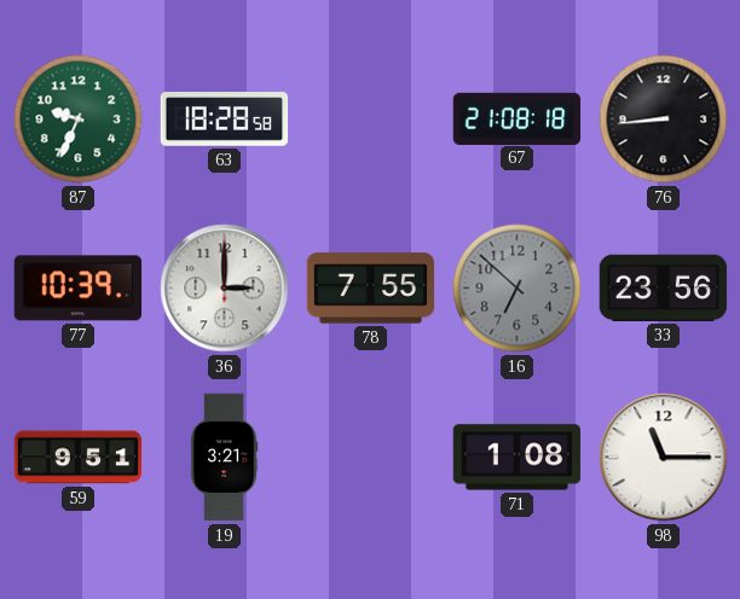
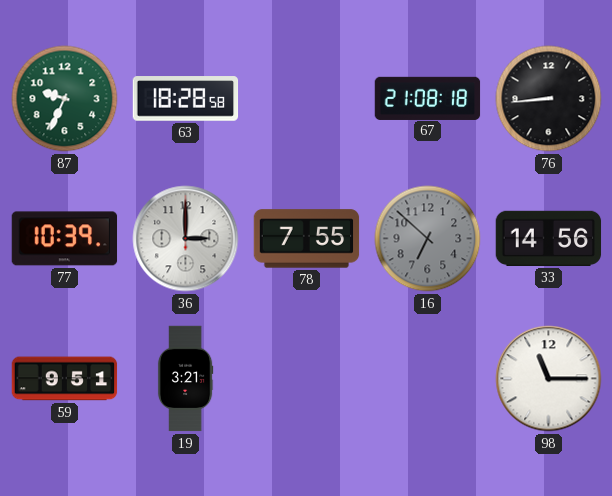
33: 23:56 -> 14:56 (549, 238)
71: 1:08 -> none (518, 458)
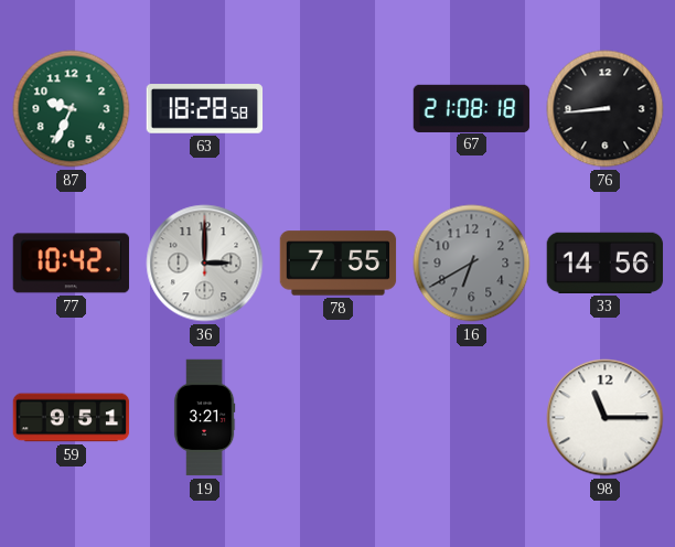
77: 10:39 -> 10:42 (72, 264)
16: 6:52 -> 6:40 (472, 264)
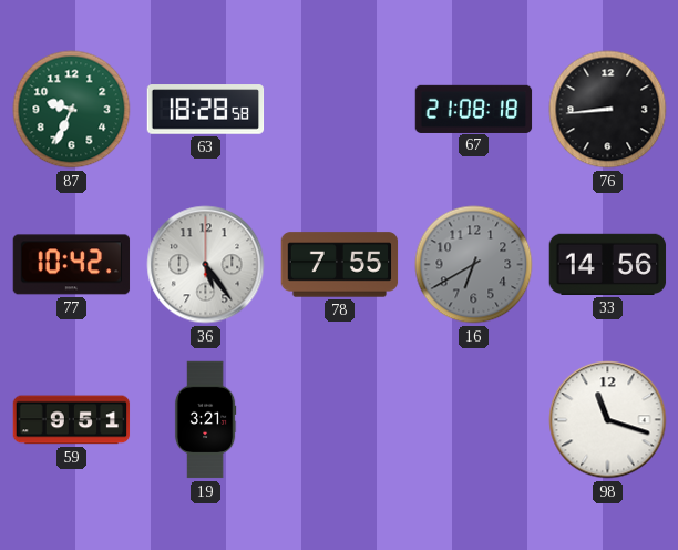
36: 3:00 -> 5:24 (206, 265)
98: 11:15 -> 11:18 (608, 420)
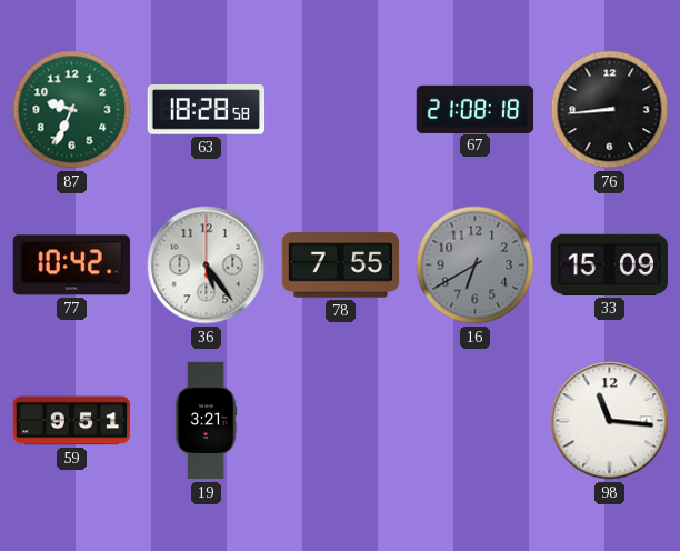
33: 14:56 -> 15:09 (610, 264)
98: 11:18 -> 11:16 (610, 421)
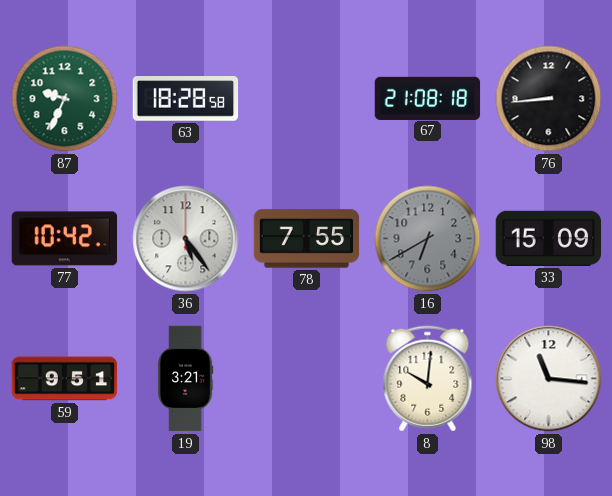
8: none -> 10:01 (428, 379)
